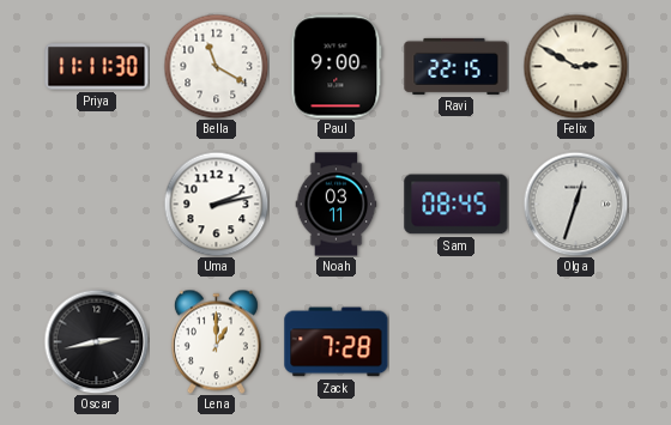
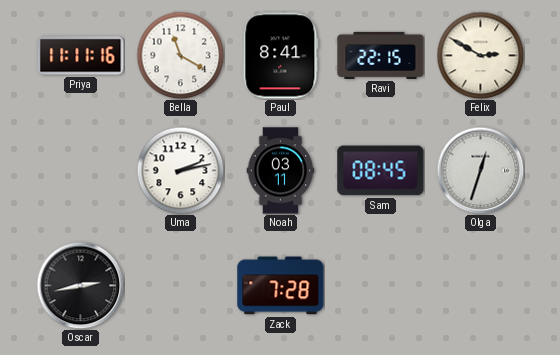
Priya: 11:11:30 -> 11:11:16 (81, 56)
Paul: 9:00 -> 8:41 (281, 56)
Lena: 1:00 -> none (216, 341)
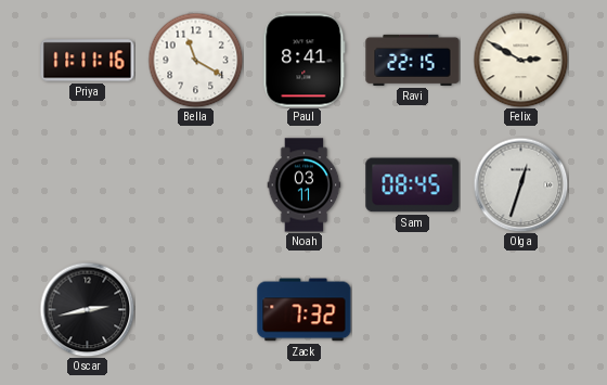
Uma: 2:13 -> none (180, 170)
Zack: 7:28 -> 7:32 (305, 310)
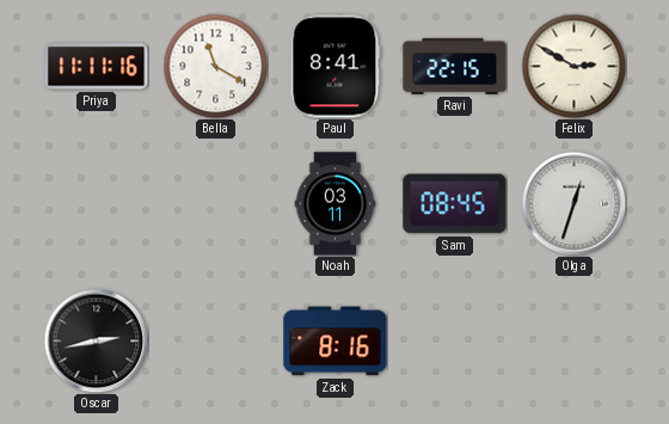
Zack: 7:32 -> 8:16 (336, 342)
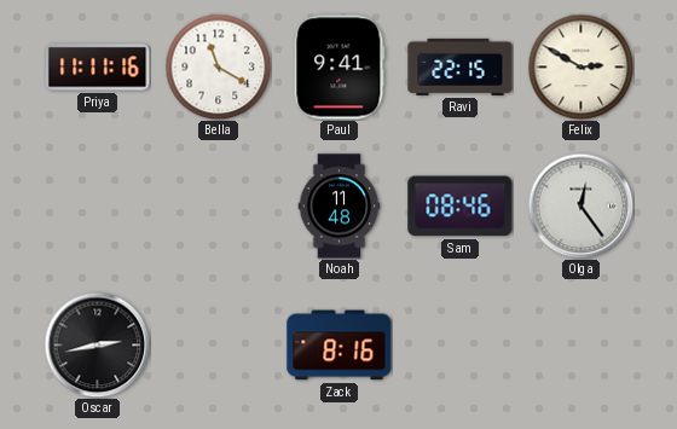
Paul: 8:41 -> 9:41 (340, 68)
Noah: 03:11 -> 11:48 (340, 207)
Sam: 08:45 -> 08:46 (461, 207)
Olga: 12:33 -> 12:24 (580, 205)
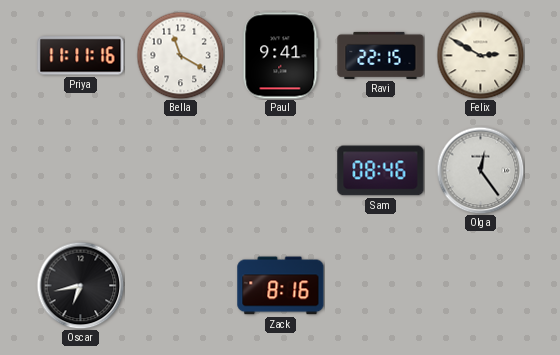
Noah: 11:48 -> none (340, 207)
Oscar: 2:43 -> 6:43 (80, 285)
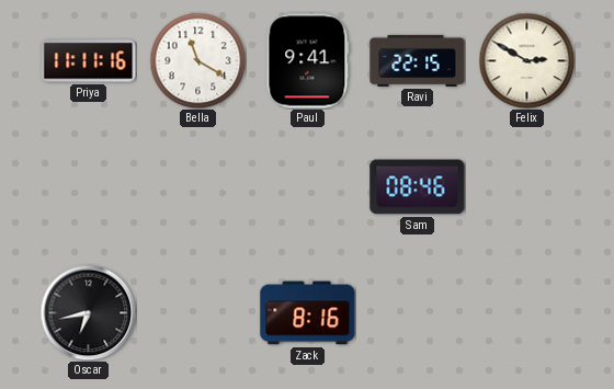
Olga: 12:24 -> none (480, 170)
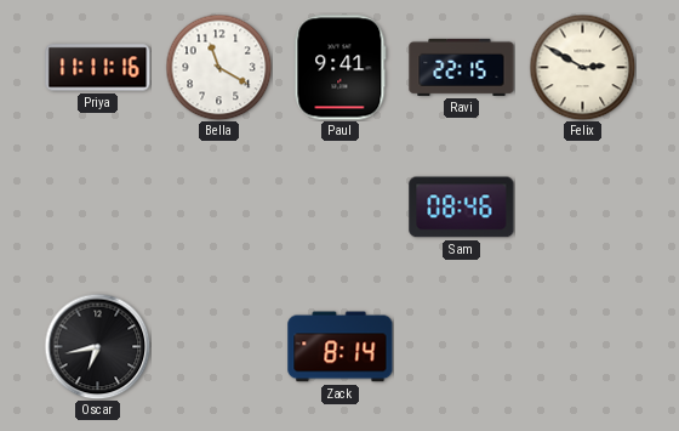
Zack: 8:16 -> 8:14 (341, 347)
